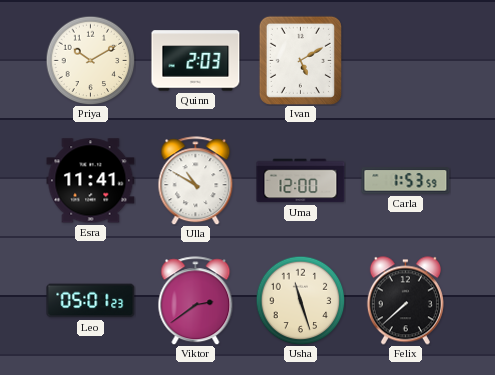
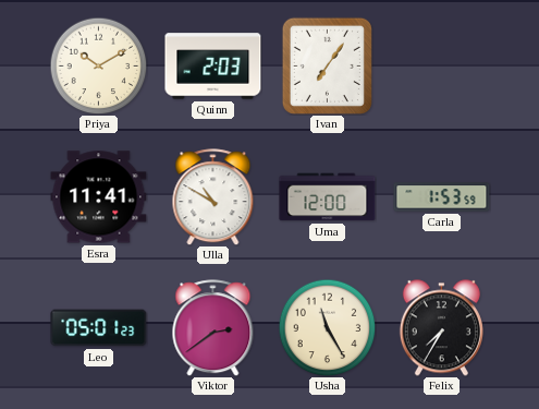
Ivan: 5:10 -> 7:06 (327, 65)
Usha: 11:27 -> 11:25 (327, 327)
Felix: 7:38 -> 7:35 (441, 328)
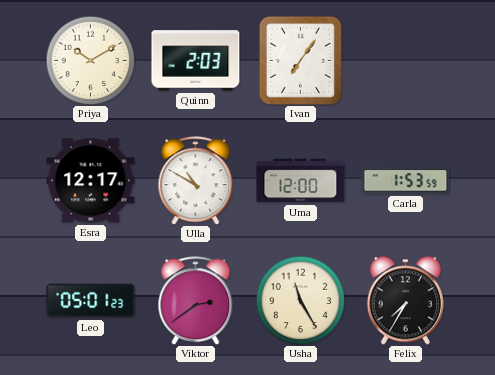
Esra: 11:41 -> 12:17 (91, 181)
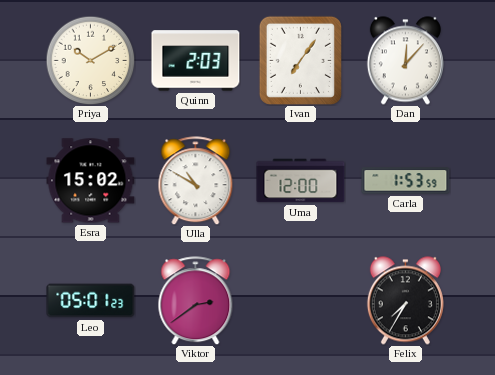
Dan: none -> 12:07 (405, 61)
Esra: 12:17 -> 15:02 (91, 181)
Usha: 11:25 -> none (300, 300)
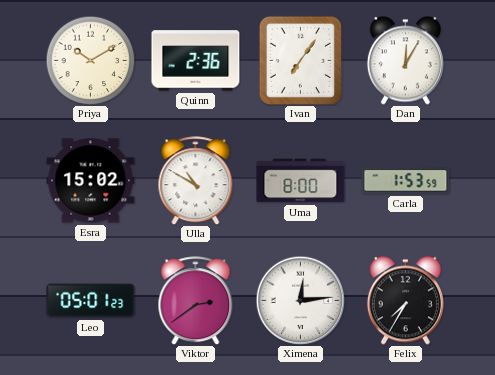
Quinn: 2:03 -> 2:36 (196, 61)
Dan: 12:07 -> 12:05 (405, 61)
Uma: 12:00 -> 8:00 (301, 181)
Ximena: none -> 12:14 (300, 300)
